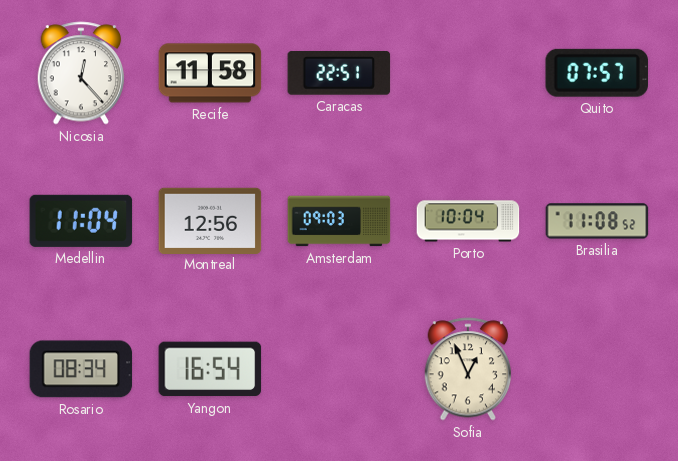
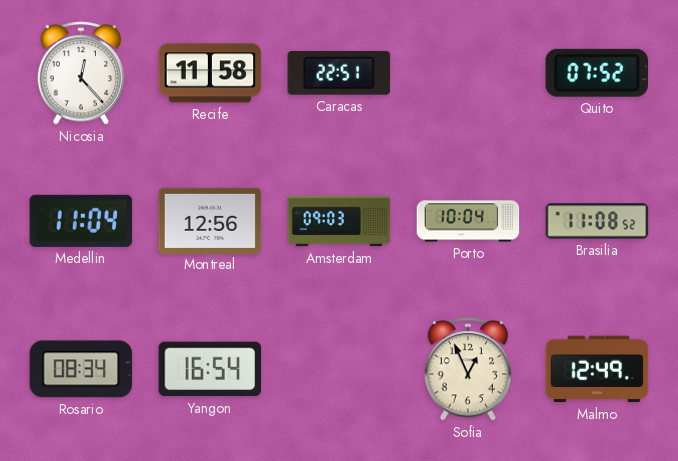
Quito: 07:57 -> 07:52 (596, 73)
Malmo: none -> 12:49 (597, 369)
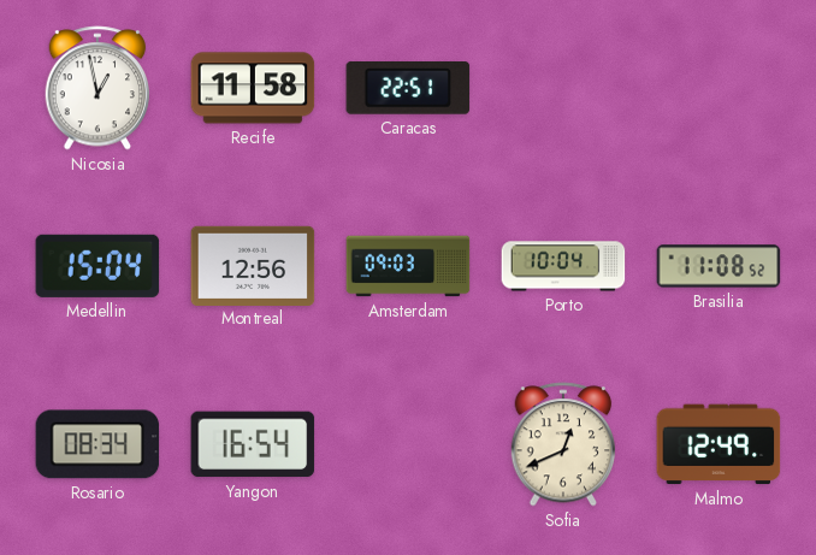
Nicosia: 12:23 -> 12:58 (97, 88)
Quito: 07:52 -> none (596, 73)
Medellin: 11:04 -> 15:04 (97, 266)
Sofia: 12:56 -> 12:41 (563, 444)
